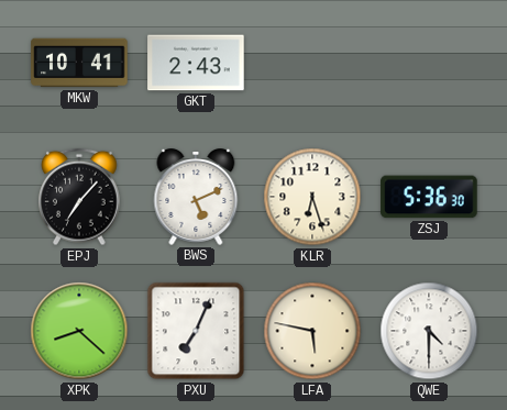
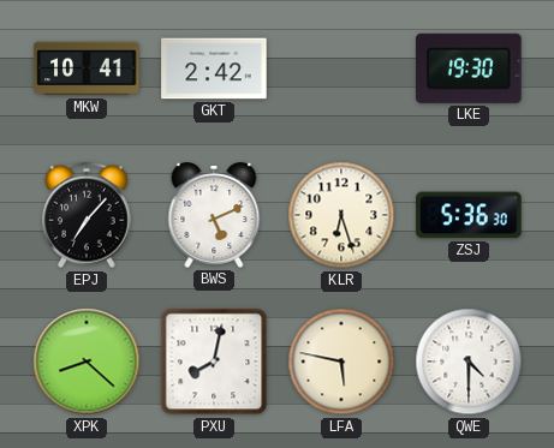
GKT: 2:43 -> 2:42 (214, 68)
LKE: none -> 19:30 (469, 68)
PXU: 7:04 -> 8:02 (214, 362)
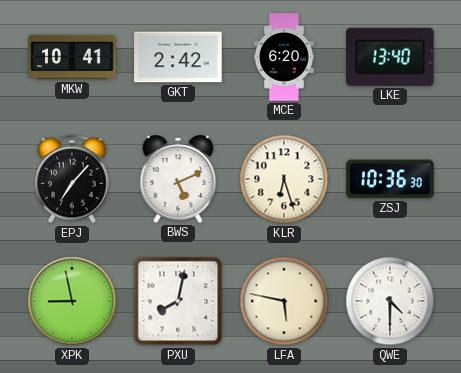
MCE: none -> 6:20 (284, 57)
LKE: 19:30 -> 13:40 (390, 57)
ZSJ: 5:36 -> 10:36 (390, 179)
XPK: 8:22 -> 8:58 (72, 301)
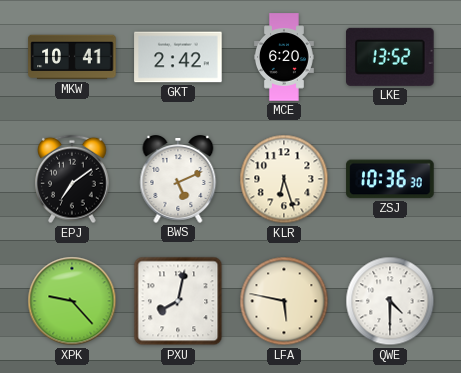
LKE: 13:40 -> 13:52 (390, 57)
EPJ: 7:07 -> 7:09 (73, 179)
XPK: 8:58 -> 9:23 (72, 301)
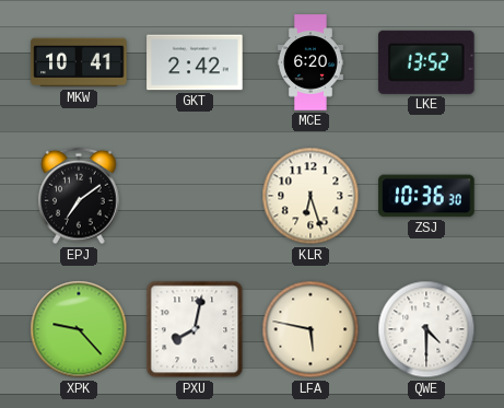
BWS: 5:11 -> none (178, 180)
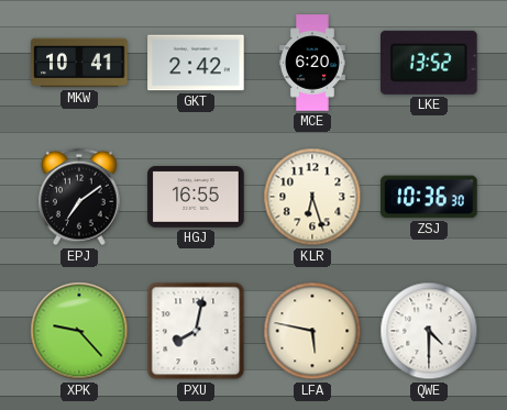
HGJ: none -> 16:55 (196, 197)
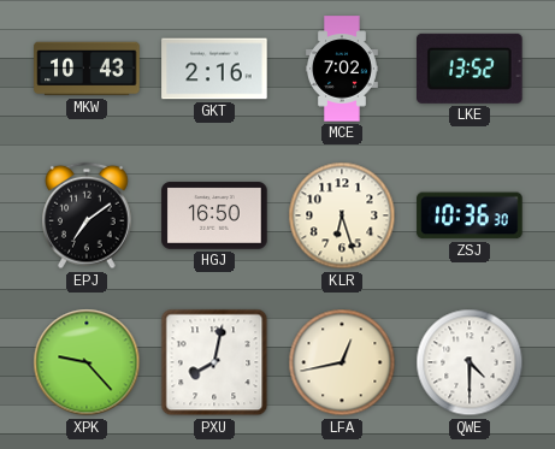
MKW: 10:41 -> 10:43 (87, 69)
GKT: 2:42 -> 2:16 (214, 69)
MCE: 6:20 -> 7:02 (342, 69)
HGJ: 16:55 -> 16:50 (214, 215)
LFA: 5:47 -> 12:43 (342, 362)
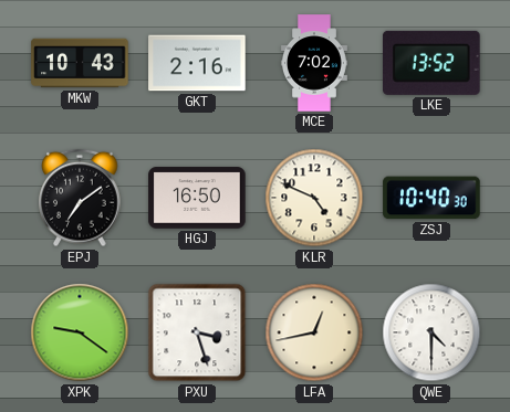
KLR: 6:27 -> 4:49 (314, 198)
ZSJ: 10:36 -> 10:40 (431, 198)
XPK: 9:23 -> 9:21 (80, 332)
PXU: 8:02 -> 3:27 (197, 332)
